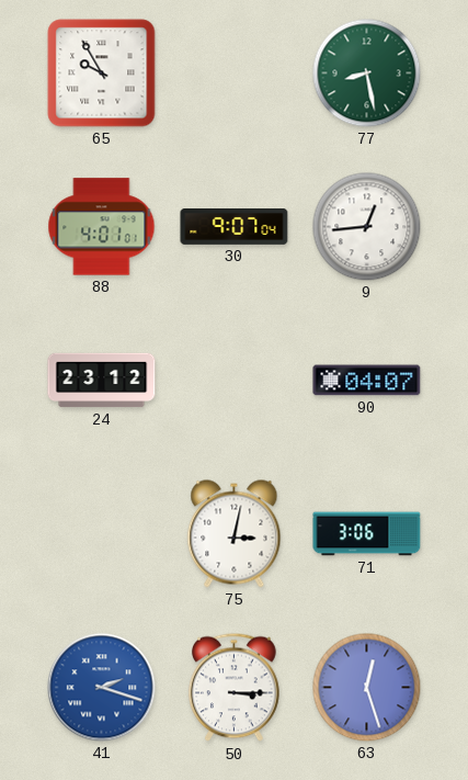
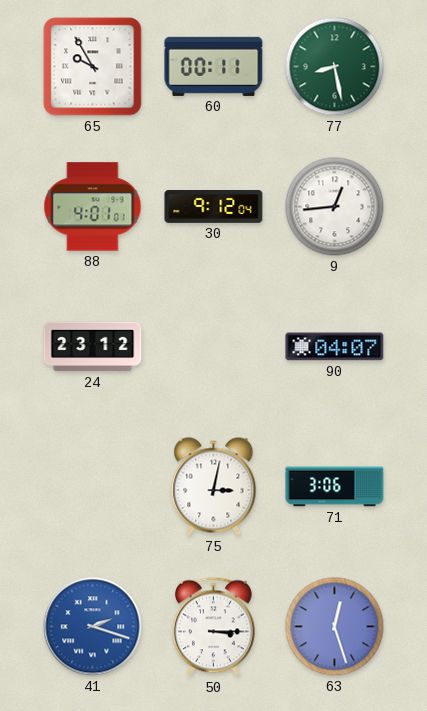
60: none -> 00:11 (214, 66)
30: 9:07 -> 9:12 (214, 207)
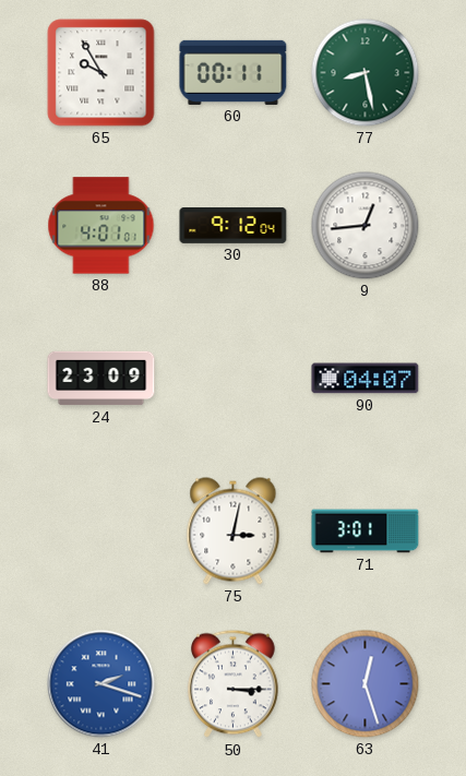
24: 23:12 -> 23:09 (101, 379)
71: 3:06 -> 3:01 (366, 532)
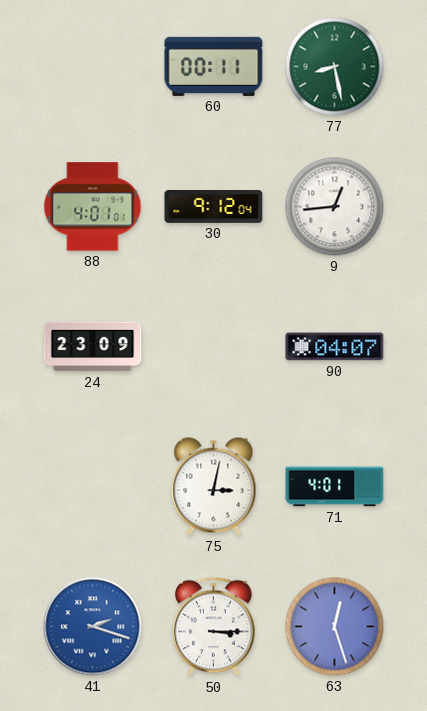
65: 9:55 -> none (101, 73)
71: 3:01 -> 4:01 (335, 487)
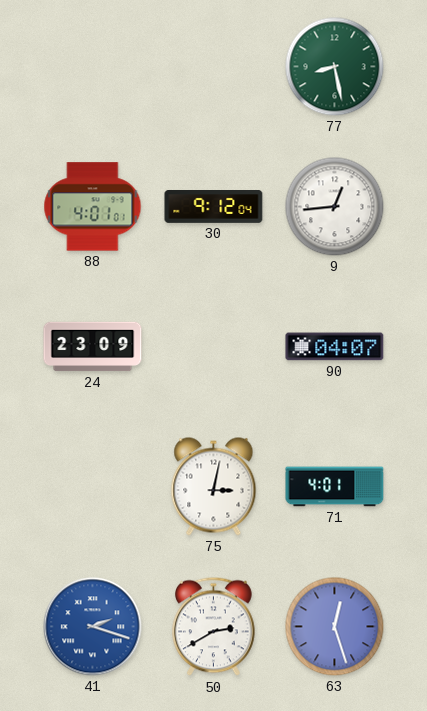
60: 00:11 -> none (214, 66)
50: 3:15 -> 2:40 (214, 627)
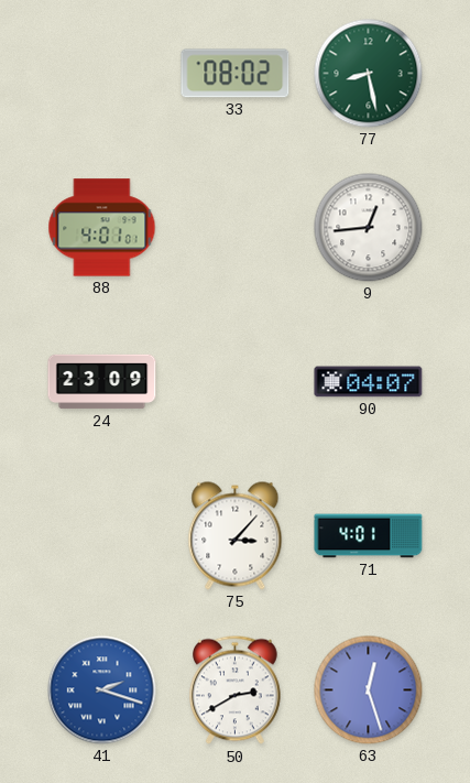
33: none -> 08:02 (236, 74)
30: 9:12 -> none (214, 207)
75: 3:02 -> 3:07 (236, 536)
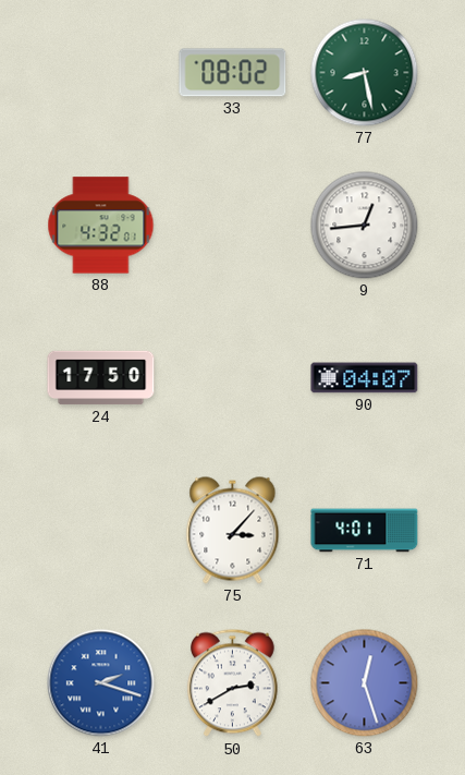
88: 4:01 -> 4:32 (101, 226)
24: 23:09 -> 17:50 (101, 378)
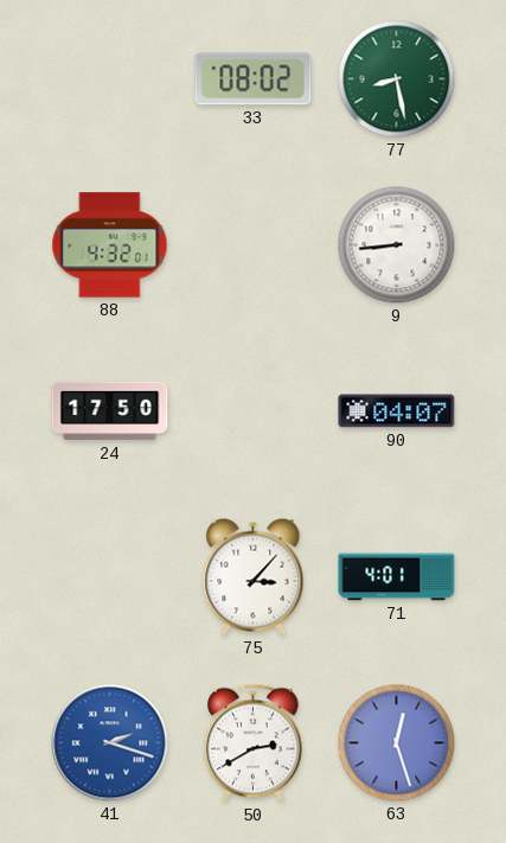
9: 12:44 -> 8:44 (397, 245)
